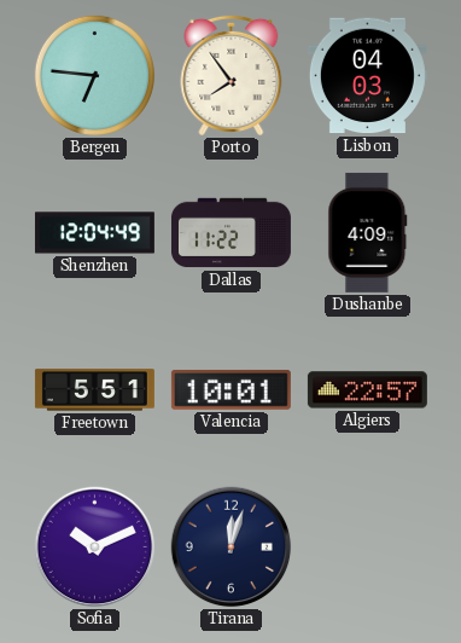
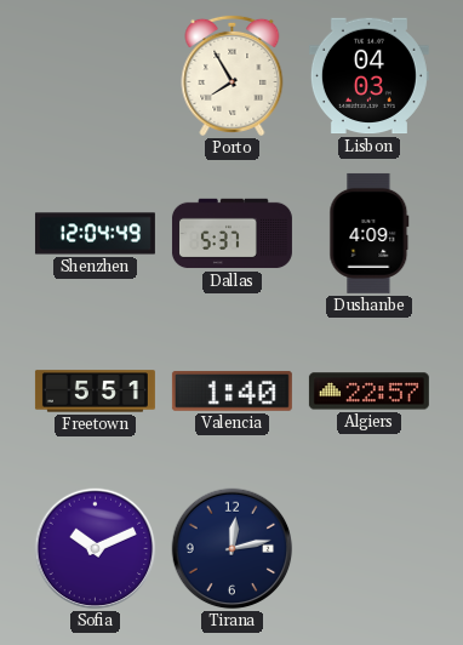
Bergen: 6:46 -> none (94, 75)
Porto: 7:54 -> 7:55 (233, 75)
Dallas: 11:22 -> 5:37 (232, 234)
Valencia: 10:01 -> 1:40 (232, 390)
Tirana: 12:03 -> 12:13 (233, 549)
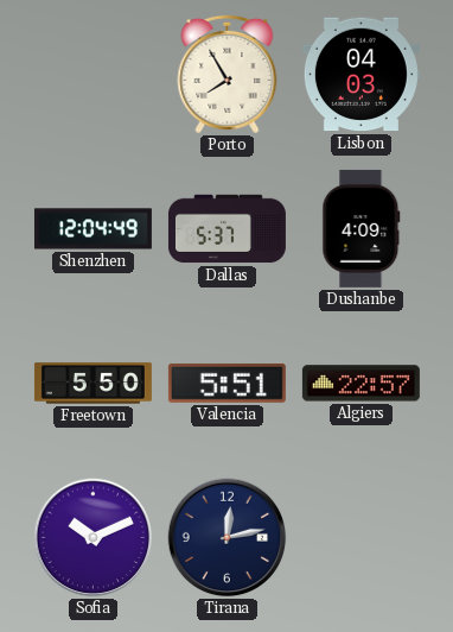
Freetown: 5:51 -> 5:50 (92, 384)
Valencia: 1:40 -> 5:51 (226, 383)
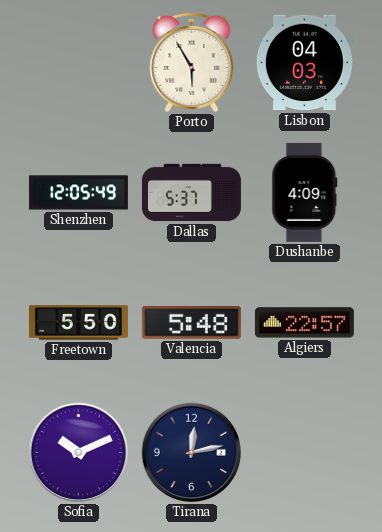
Porto: 7:55 -> 5:55 (192, 62)
Shenzhen: 12:04 -> 12:05 (78, 193)
Valencia: 5:51 -> 5:48 (191, 322)
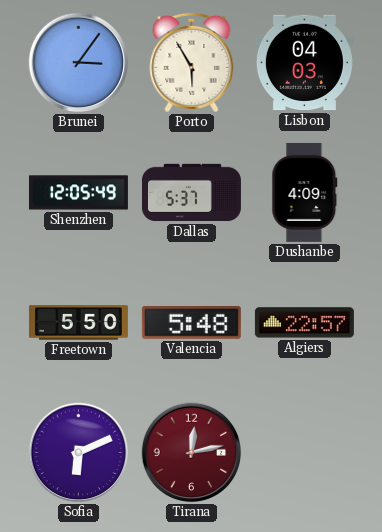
Brunei: none -> 3:06 (79, 63)
Sofia: 10:11 -> 6:11 (79, 453)
Tirana dial: navy -> burgundy (192, 453)
